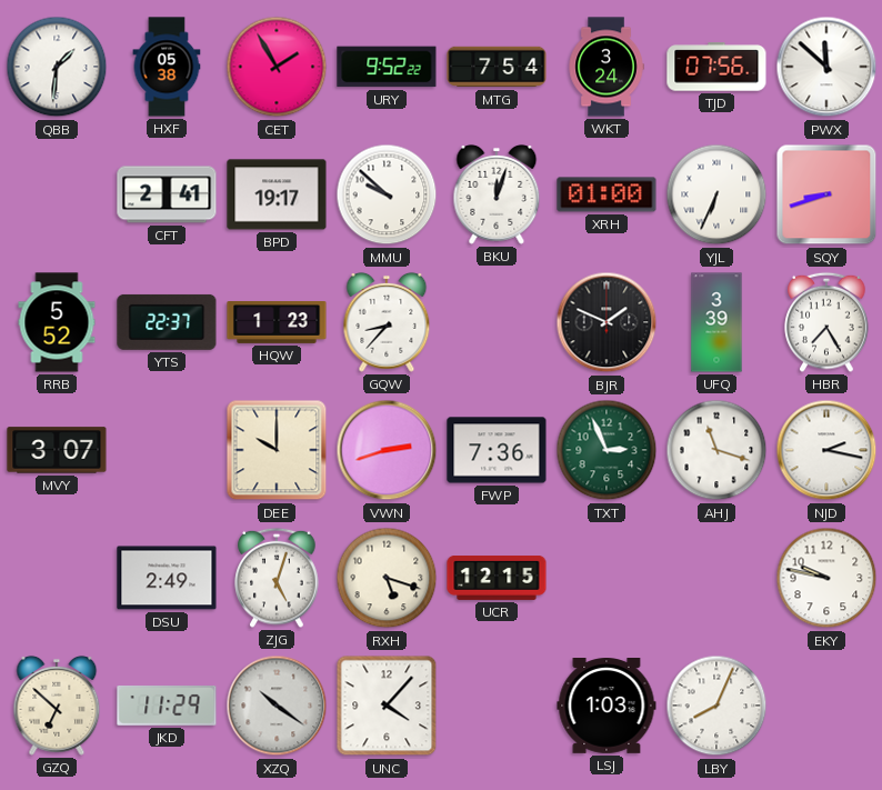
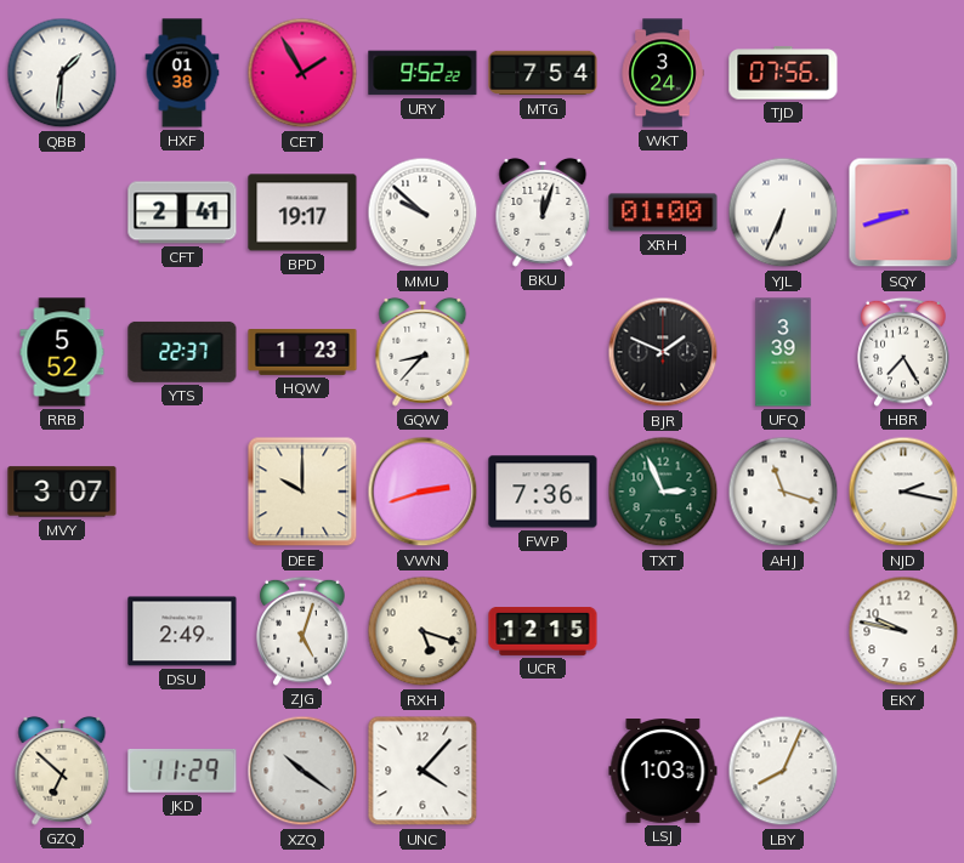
HXF: 05:38 -> 01:38 (182, 73)
PWX: 11:52 -> none (826, 67)
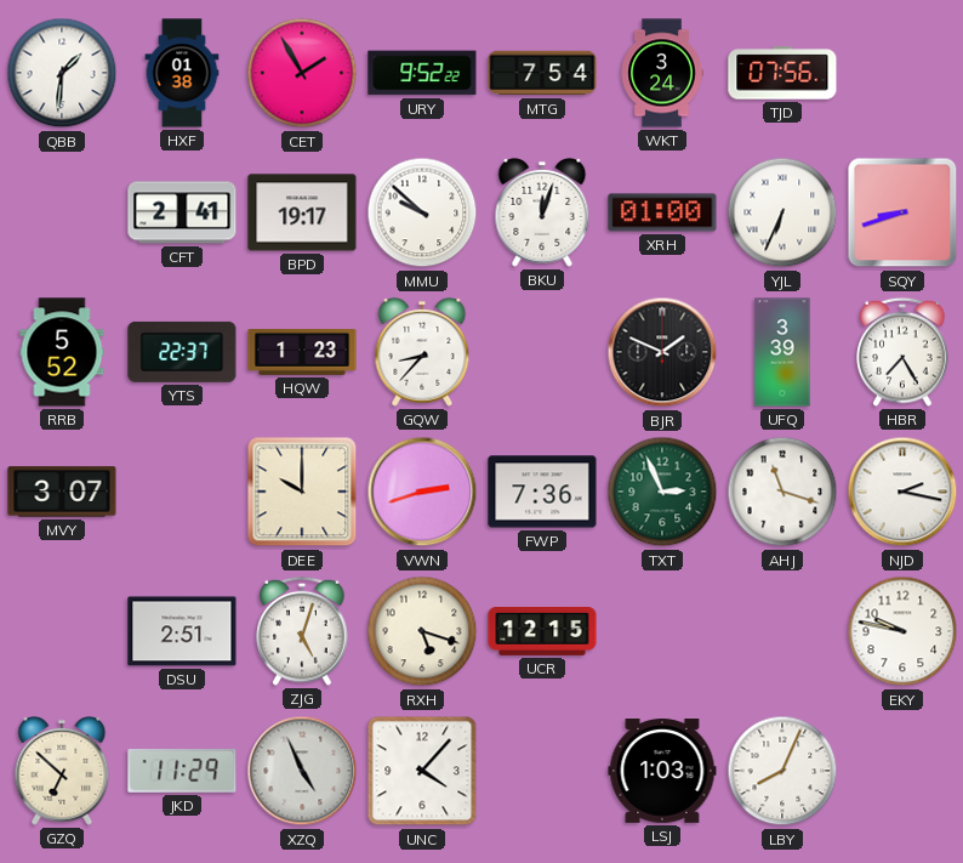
DSU: 2:49 -> 2:51 (182, 631)
XZQ: 10:21 -> 4:56 (302, 771)
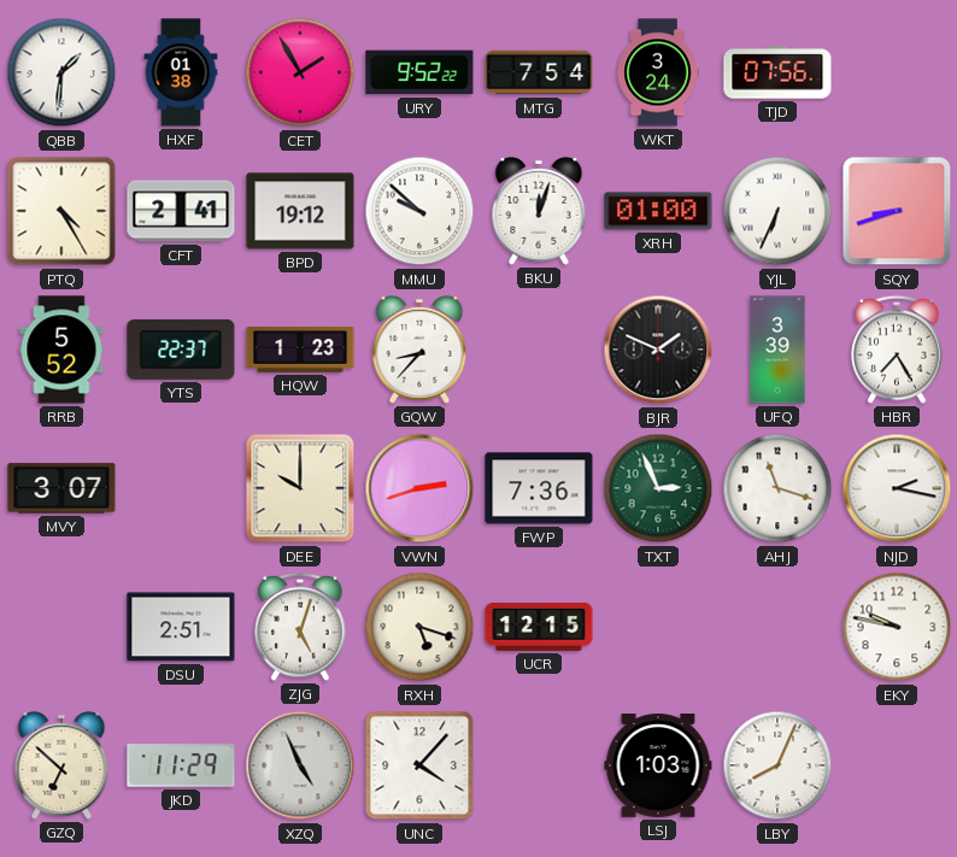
PTQ: none -> 4:25 (61, 211)
BPD: 19:17 -> 19:12 (300, 211)
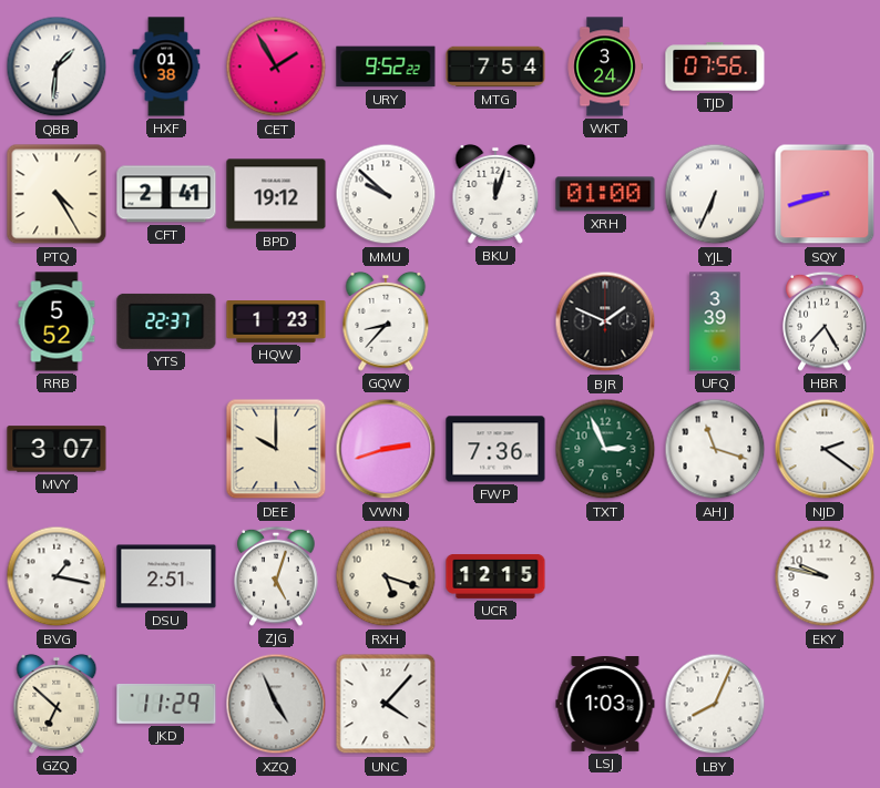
NJD: 2:17 -> 2:21 (825, 449)
BVG: none -> 1:17 (57, 576)
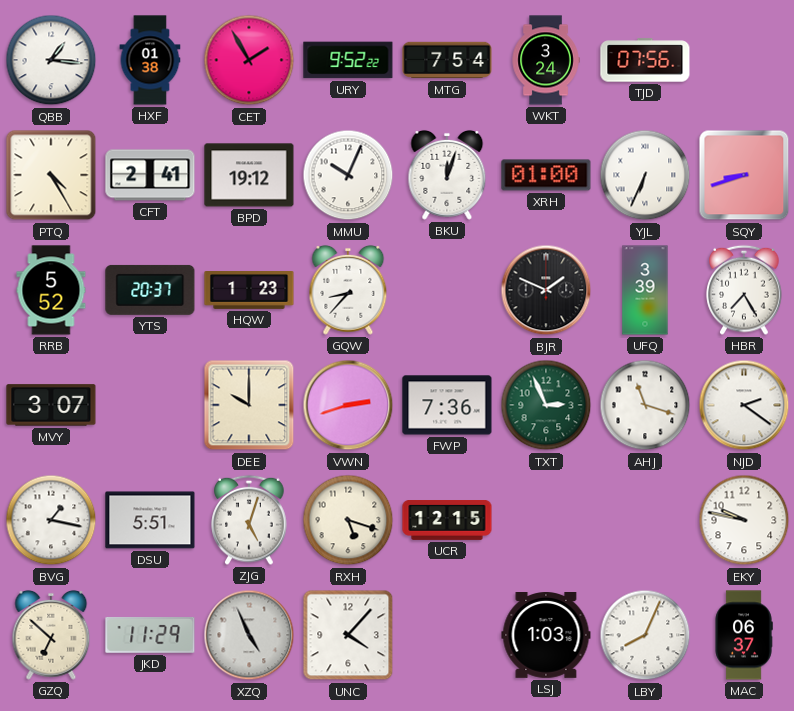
QBB: 1:31 -> 1:16 (51, 60)
MMU: 9:52 -> 10:04 (348, 175)
YTS: 22:37 -> 20:37 (150, 290)
DSU: 2:51 -> 5:51 (150, 520)
MAC: none -> 06:37 (744, 635)
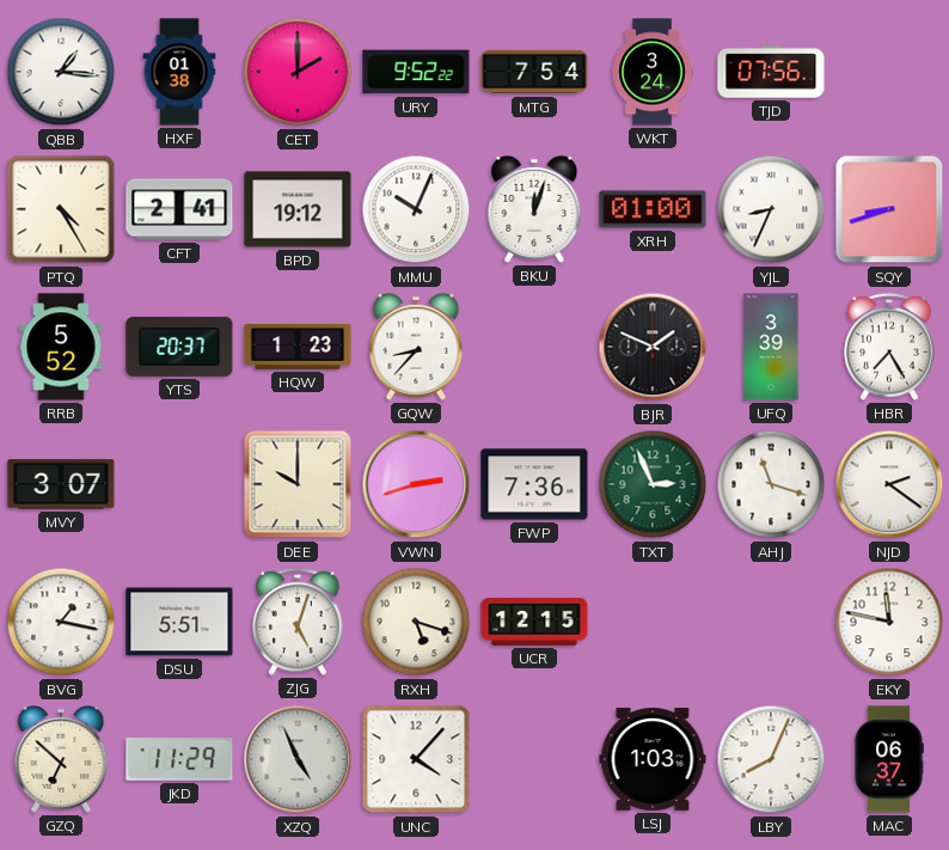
CET: 1:55 -> 2:00 (298, 72)
YJL: 6:34 -> 8:34 (771, 209)
EKY: 9:47 -> 11:47 (889, 622)
